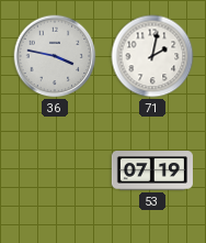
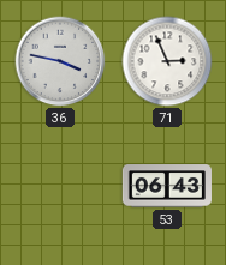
71: 2:02 -> 2:56 (167, 61)
53: 07:19 -> 06:43 (166, 186)
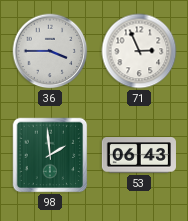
36: 3:47 -> 3:45 (50, 51)
98: none -> 1:59 (50, 155)
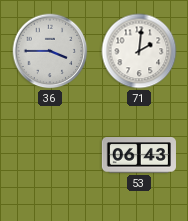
71: 2:56 -> 2:01 (139, 51)
98: 1:59 -> none (50, 155)
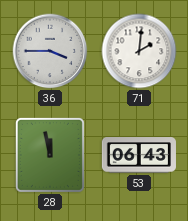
28: none -> 11:58 (50, 155)
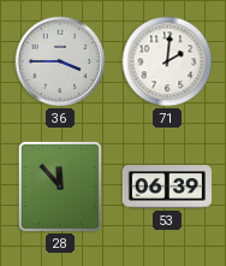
28: 11:58 -> 11:53 (60, 187)
53: 06:43 -> 06:39 (166, 187)
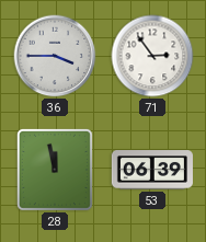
71: 2:01 -> 2:54 (152, 56)
28: 11:53 -> 11:58 (55, 170)
